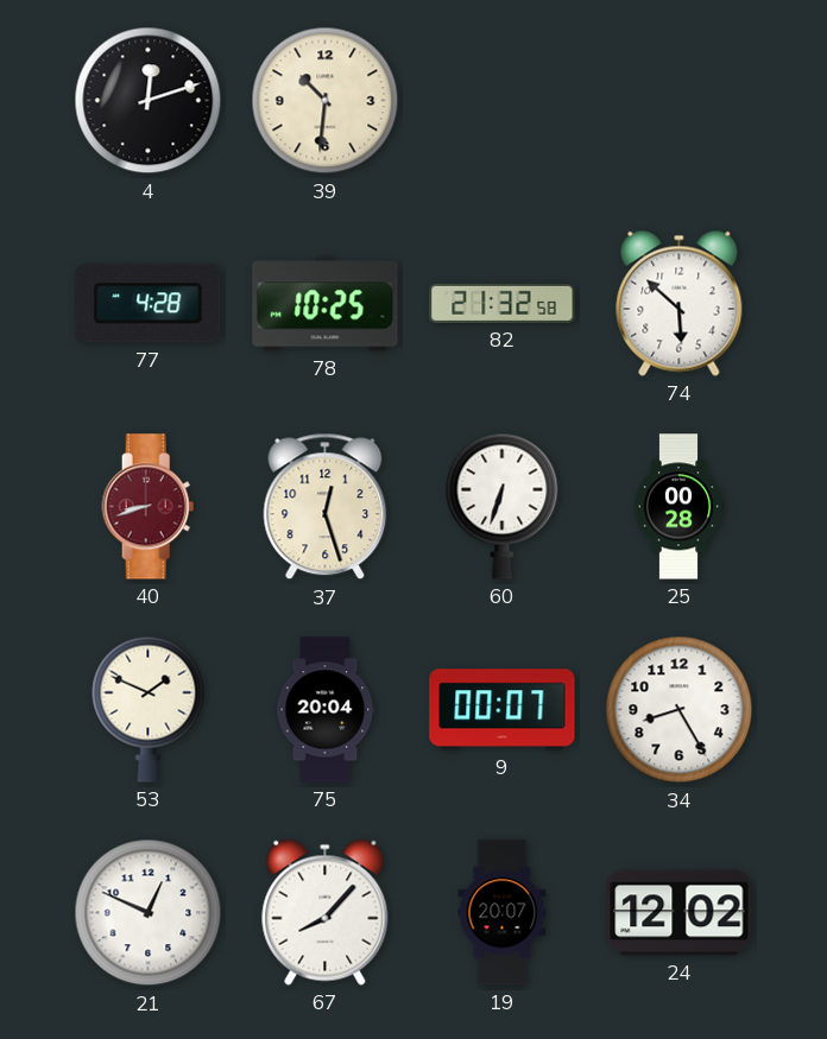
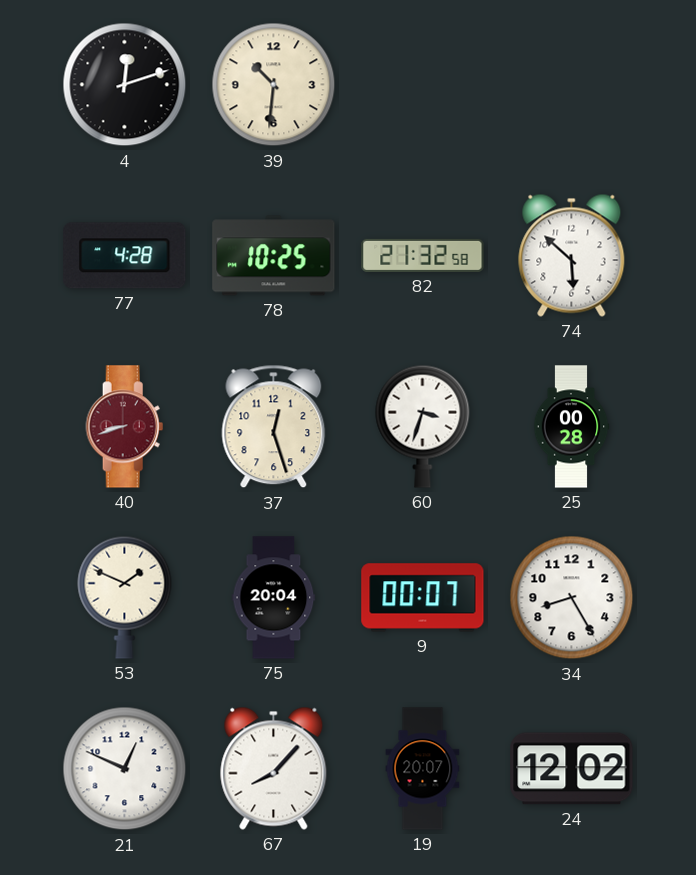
60: 6:33 -> 3:33 (423, 426)
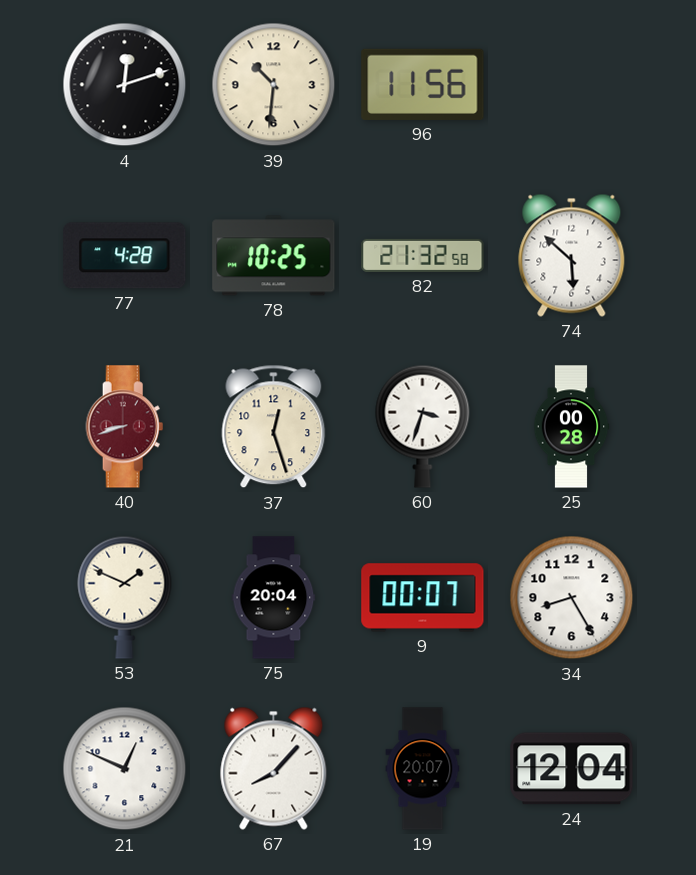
96: none -> 11:56 (423, 84)
24: 12:02 -> 12:04 (572, 769)
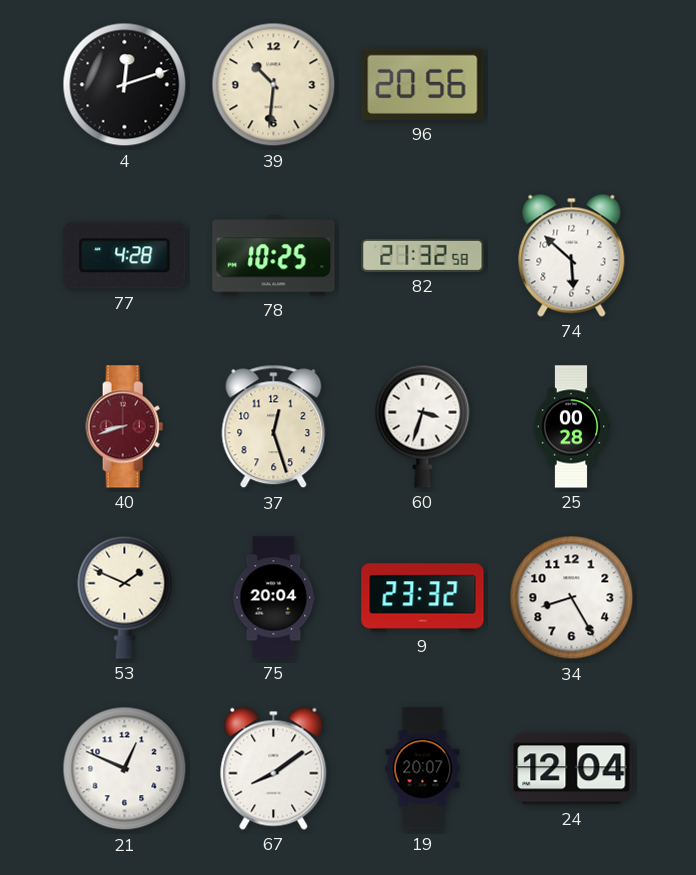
96: 11:56 -> 20:56 (423, 84)
9: 00:07 -> 23:32 (423, 598)
67: 8:07 -> 8:09 (274, 768)
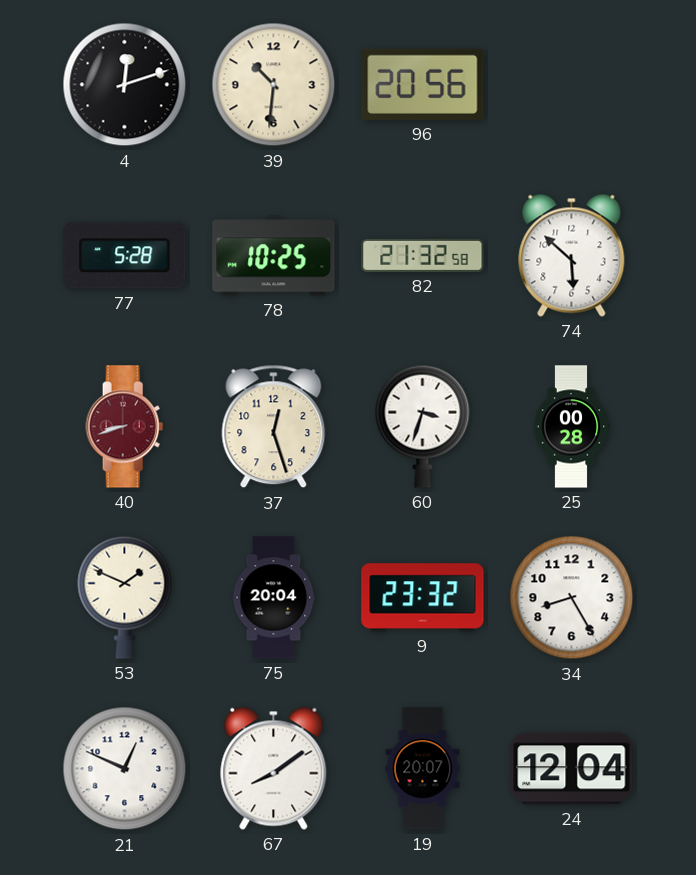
77: 4:28 -> 5:28 (125, 256)
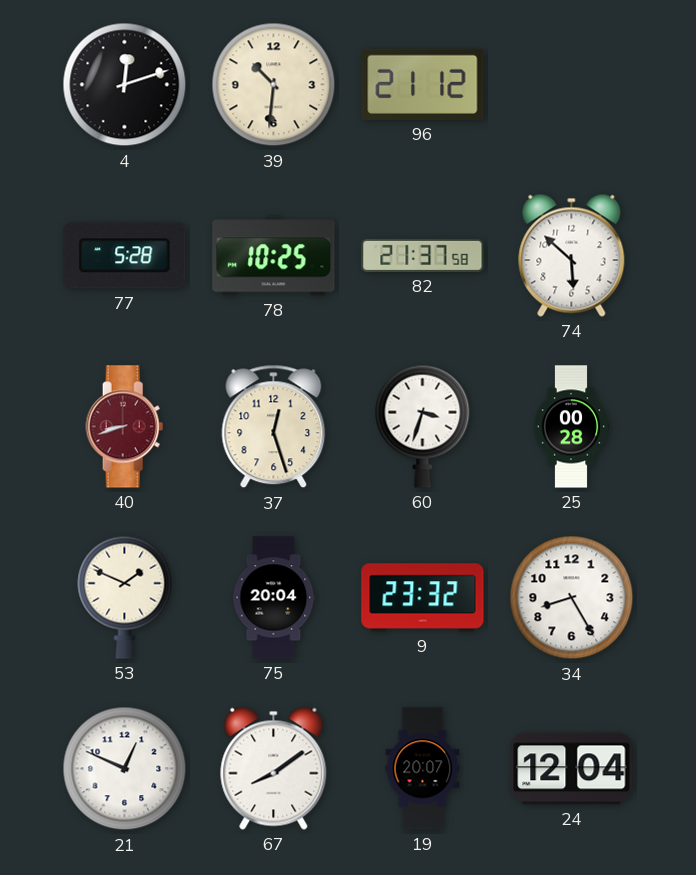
96: 20:56 -> 21:12 (423, 84)
82: 21:32 -> 21:37 (423, 255)
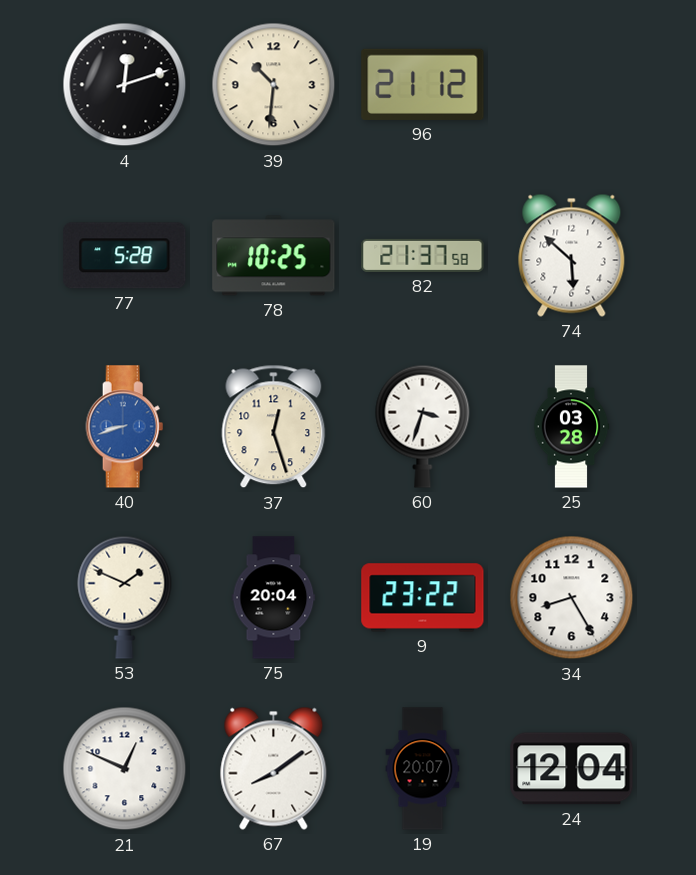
40 dial: burgundy -> blue (125, 427)
25: 00:28 -> 03:28 (571, 427)
9: 23:32 -> 23:22 (423, 598)
